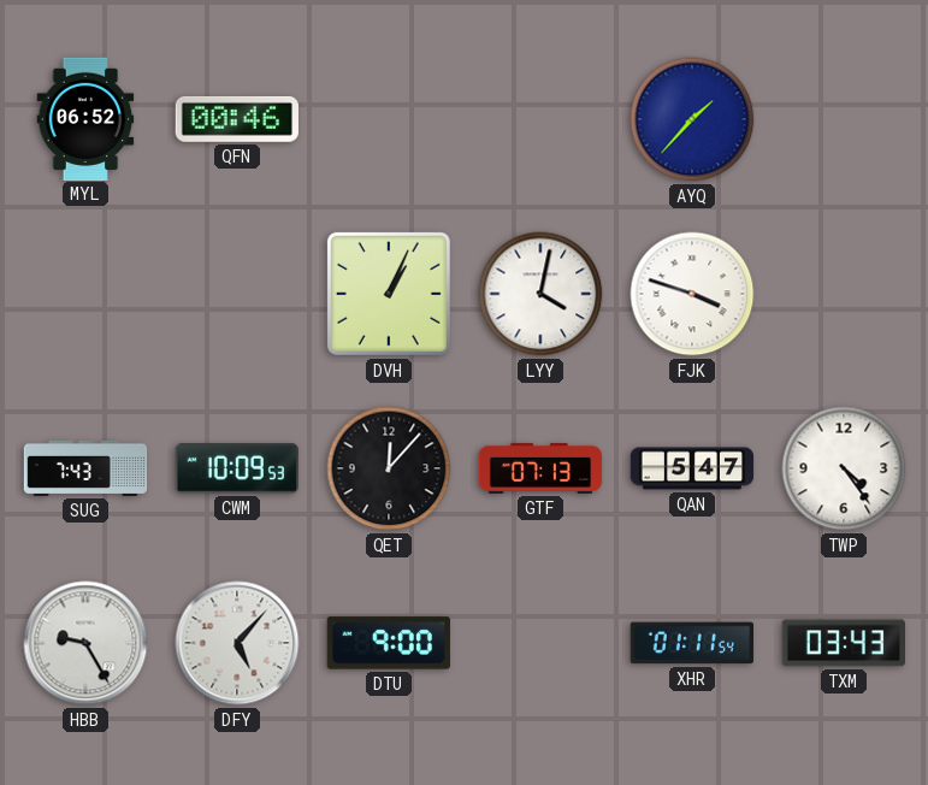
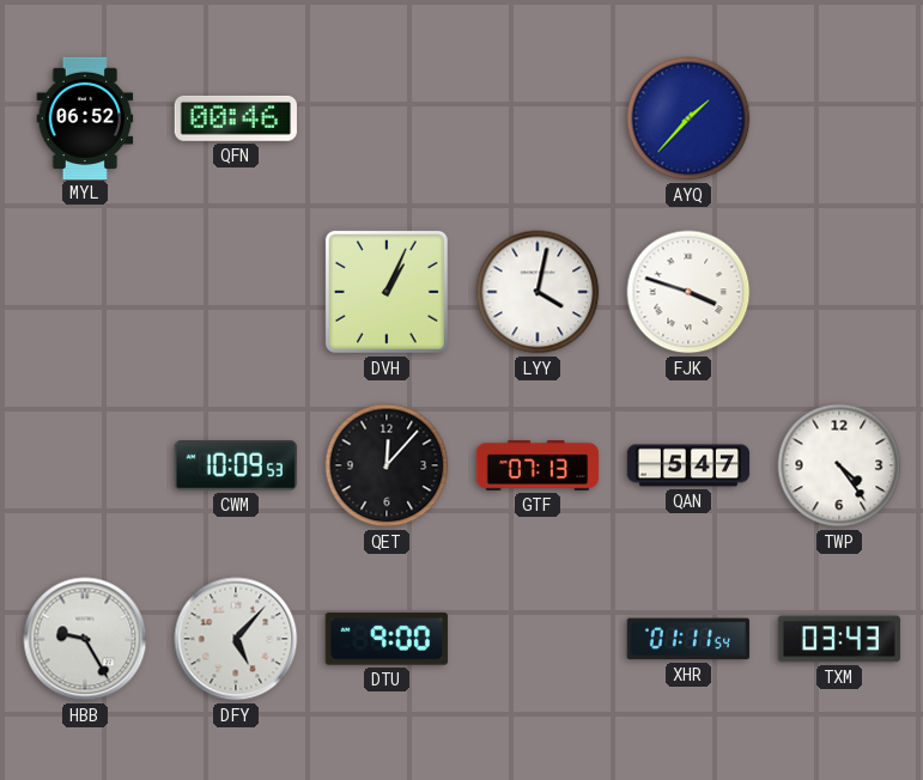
SUG: 7:43 -> none (85, 468)
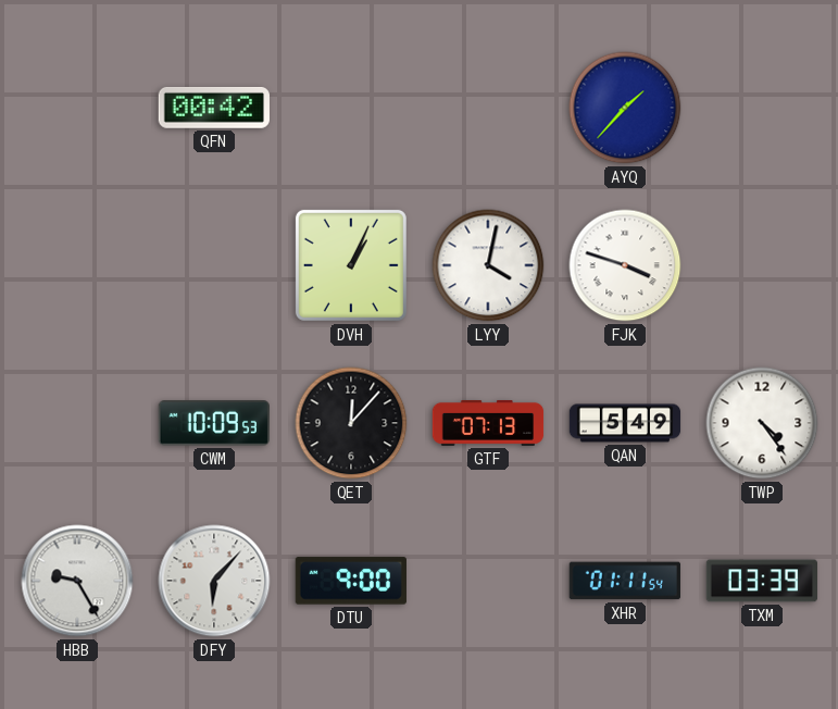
MYL: 06:52 -> none (85, 117)
QFN: 00:46 -> 00:42 (214, 108)
QAN: 5:47 -> 5:49 (625, 423)
DFY: 5:07 -> 6:07 (214, 581)
TXM: 03:43 -> 03:39 (761, 581)
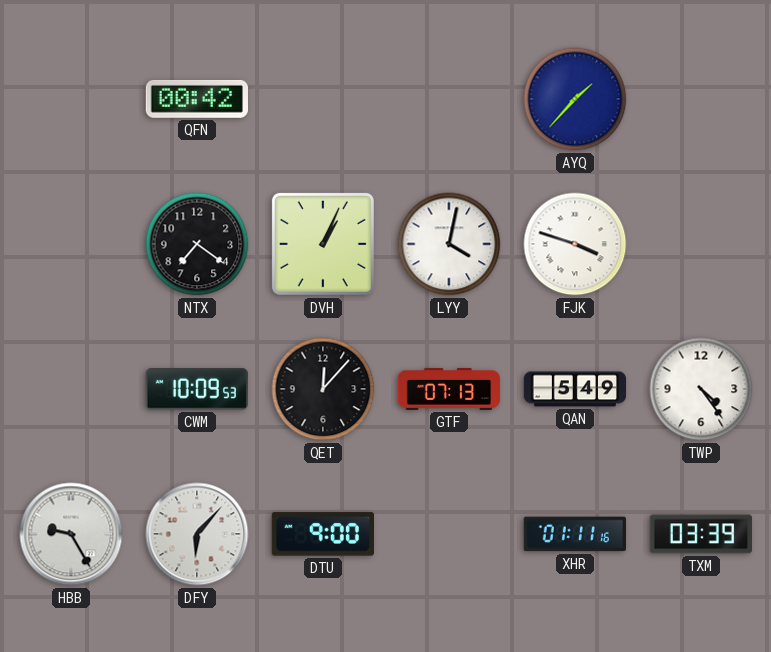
NTX: none -> 7:21 (197, 244)
XHR: 01:11:54 -> 01:11:16 (575, 534)
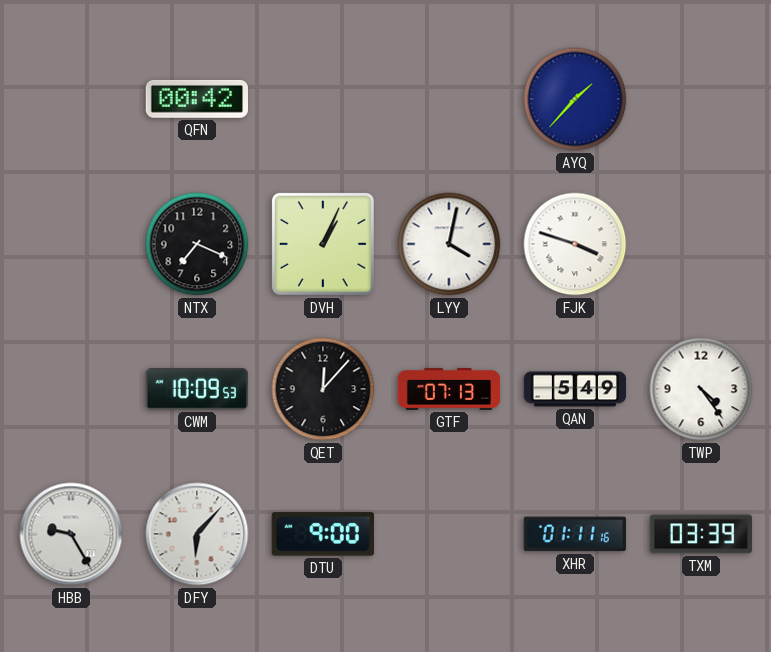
NTX: 7:21 -> 7:19 (197, 244)
